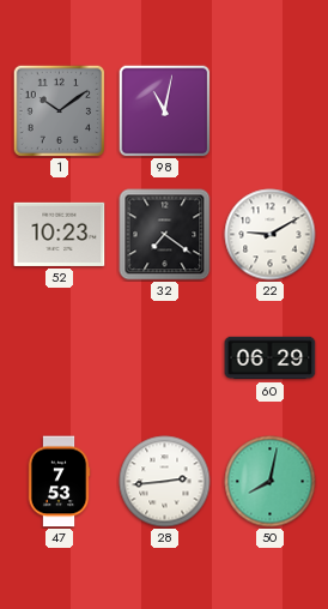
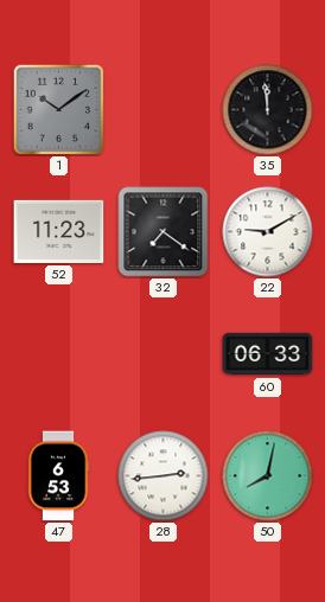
98: 11:02 -> none (164, 110)
35: none -> 11:59 (268, 110)
52: 10:23 -> 11:23 (59, 231)
60: 06:29 -> 06:33 (268, 354)
47: 7:53 -> 6:53 (58, 476)
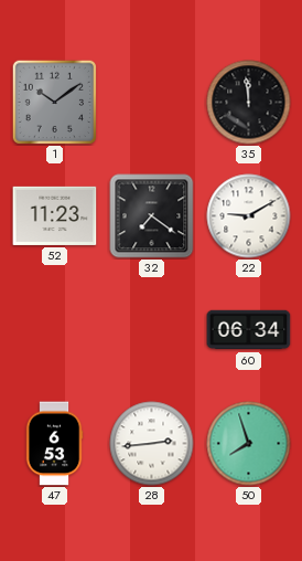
60: 06:33 -> 06:34 (249, 330)
50: 8:02 -> 7:57 (249, 444)
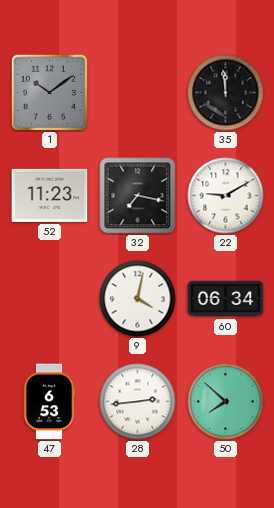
32: 7:21 -> 7:17 (138, 196)
9: none -> 4:02 (138, 299)
50: 7:57 -> 7:52 (226, 402)
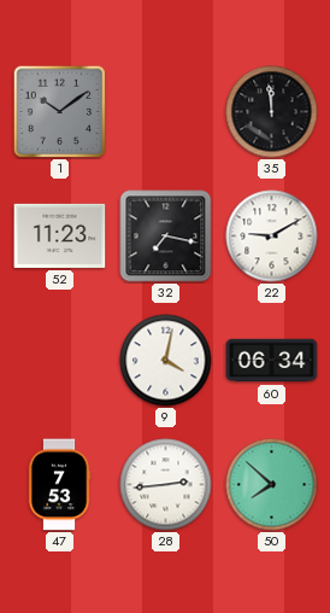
47: 6:53 -> 7:53 (59, 485)
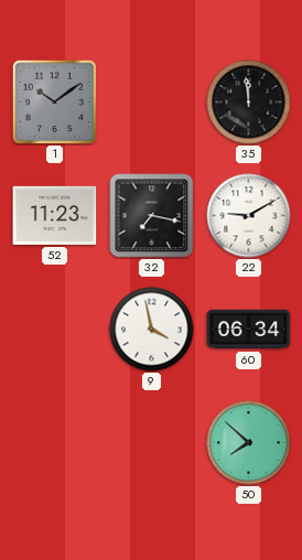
9: 4:02 -> 3:58 (152, 330)
47: 7:53 -> none (59, 485)
28: 2:44 -> none (166, 485)
